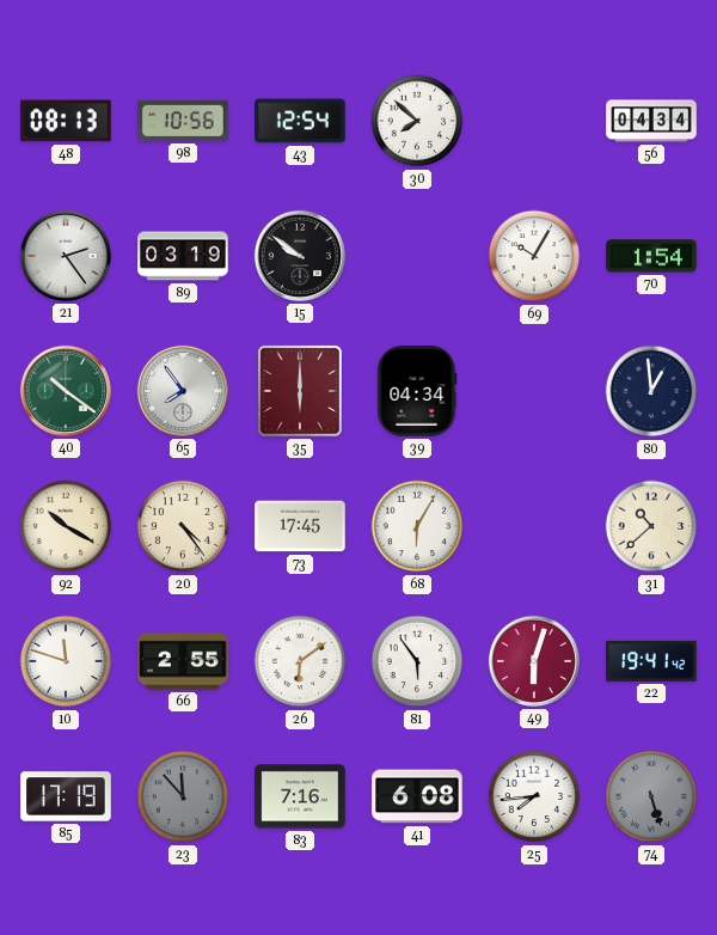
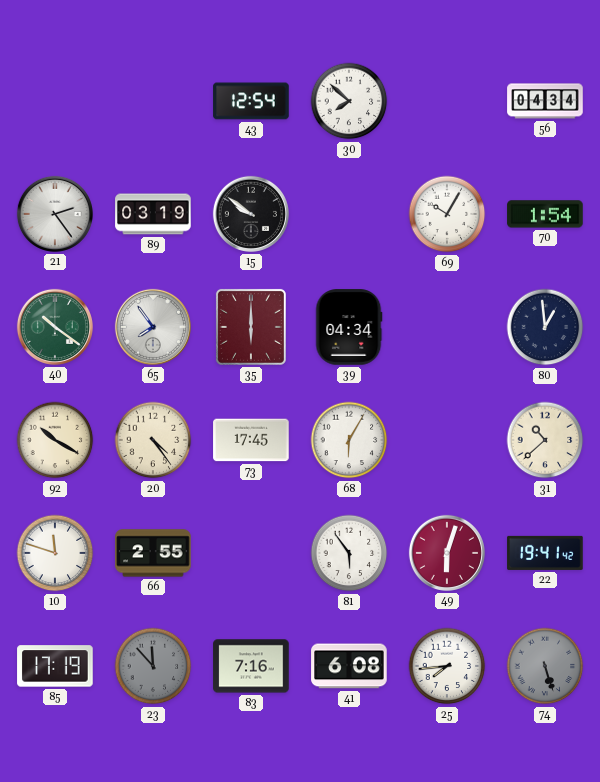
48: 08:13 -> none (66, 121)
98: 10:56 -> none (183, 121)
26: 6:09 -> none (300, 661)
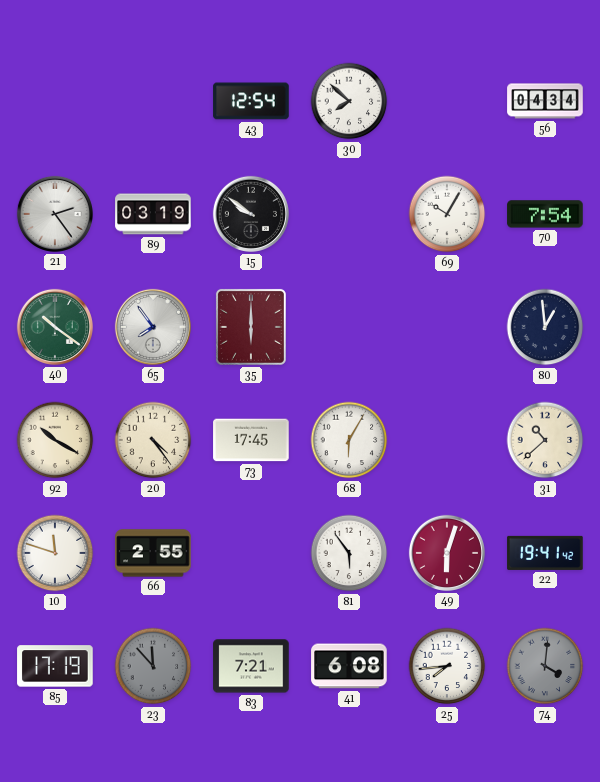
70: 1:54 -> 7:54 (545, 214)
39: 04:34 -> none (349, 327)
83: 7:16 -> 7:21 (251, 666)
74: 5:27 -> 4:01 (545, 666)
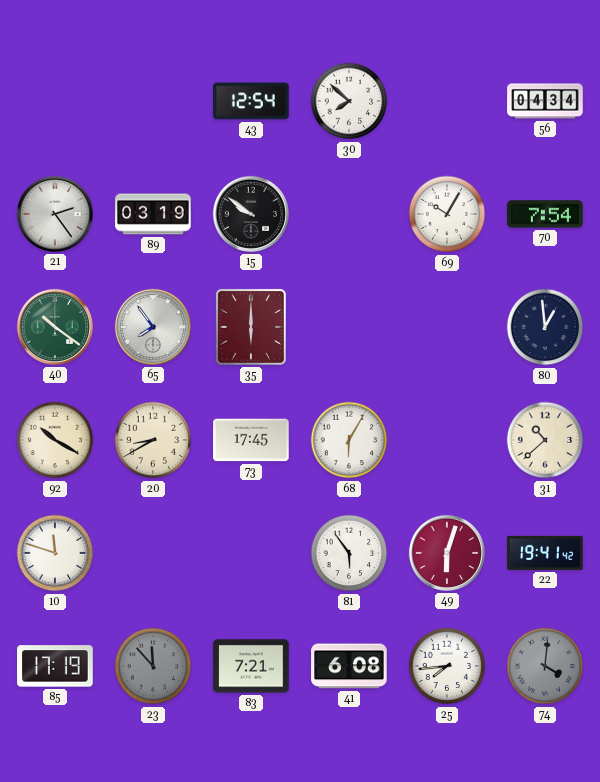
20: 4:24 -> 8:40 (153, 440)
66: 2:55 -> none (153, 553)
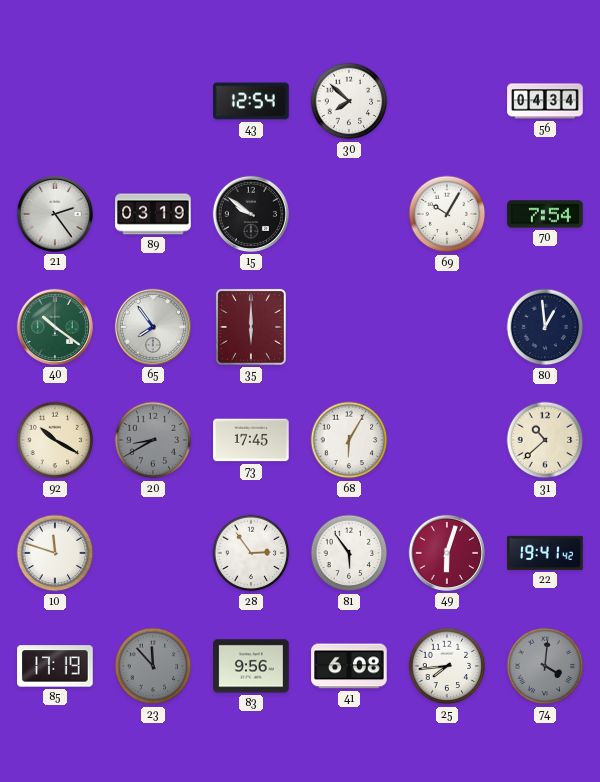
20 dial: cream -> grey (153, 440)
28: none -> 2:54 (251, 553)
83: 7:21 -> 9:56 (251, 666)
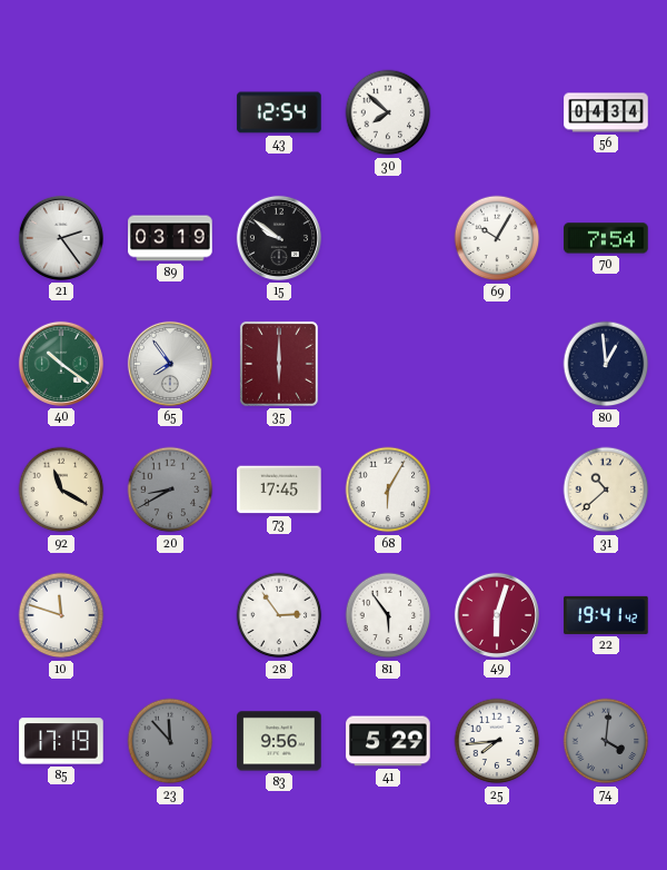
92: 10:20 -> 11:20 (61, 490)
41: 6:08 -> 5:29 (388, 741)
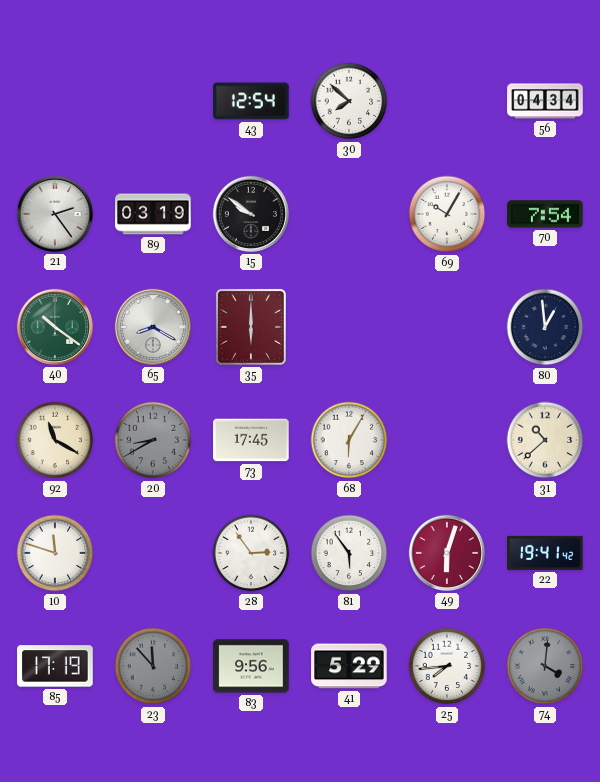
65: 7:54 -> 8:20 (153, 327)
